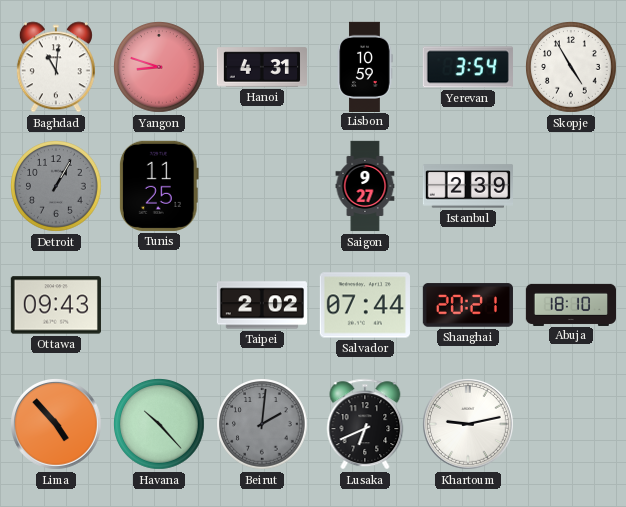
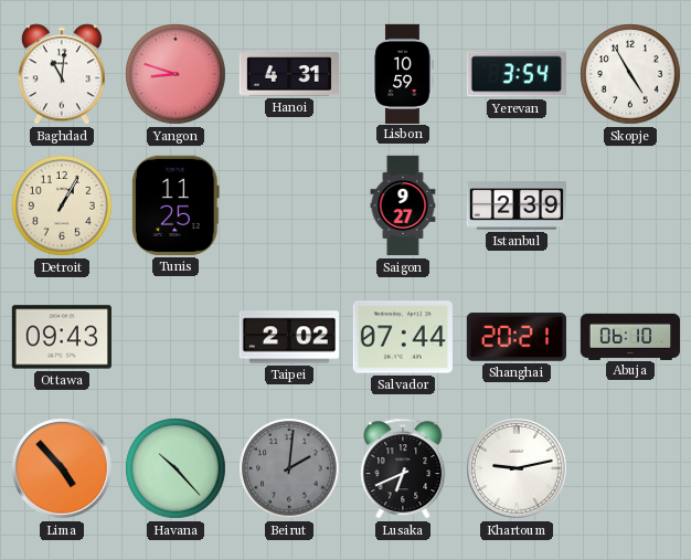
Detroit dial: grey -> cream (62, 205)
Abuja: 18:10 -> 06:10 (629, 336)
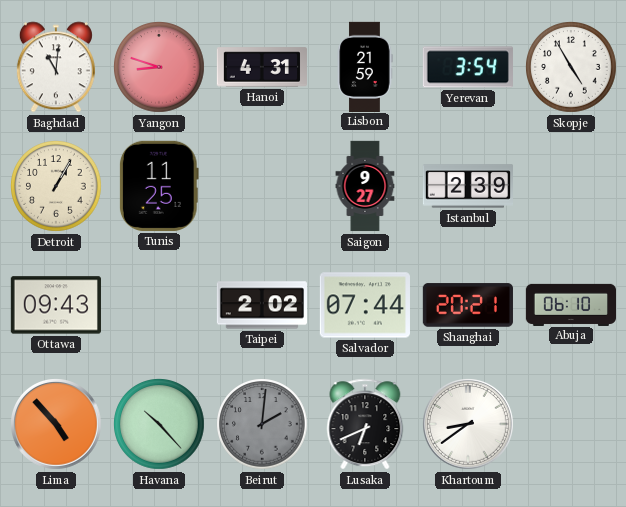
Lisbon: 10:59 -> 21:59 (365, 66)
Khartoum: 9:13 -> 8:39 (469, 425)
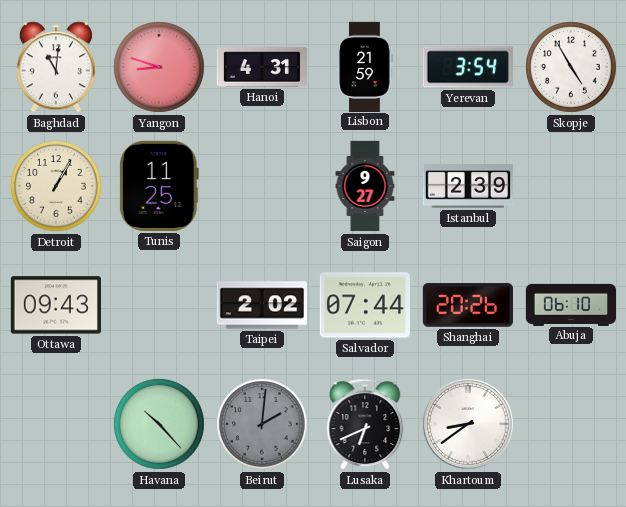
Shanghai: 20:21 -> 20:26 (468, 305)
Lima: 4:53 -> none (57, 425)
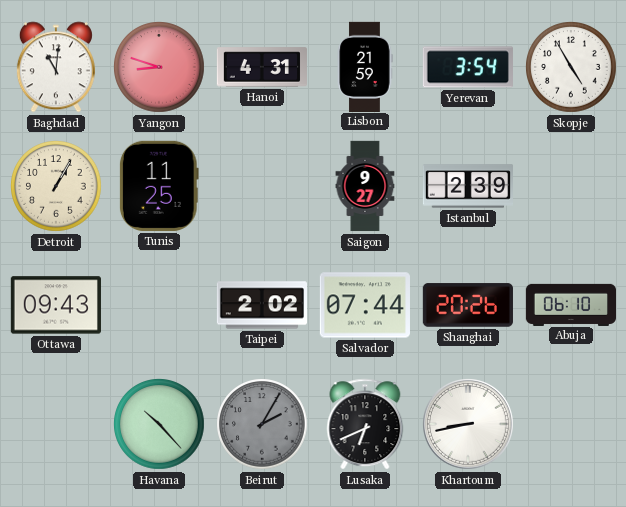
Beirut: 2:01 -> 2:05 (262, 424)
Khartoum: 8:39 -> 8:43 (469, 425)
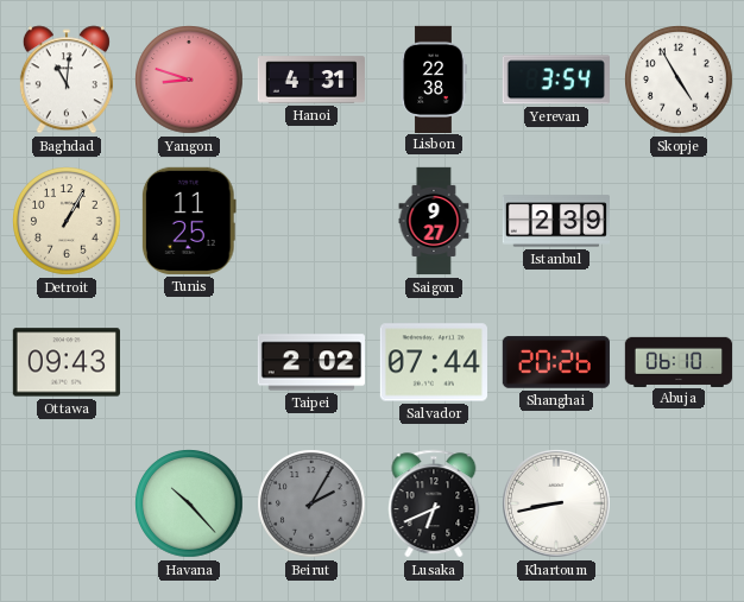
Lisbon: 21:59 -> 22:38 (434, 78)
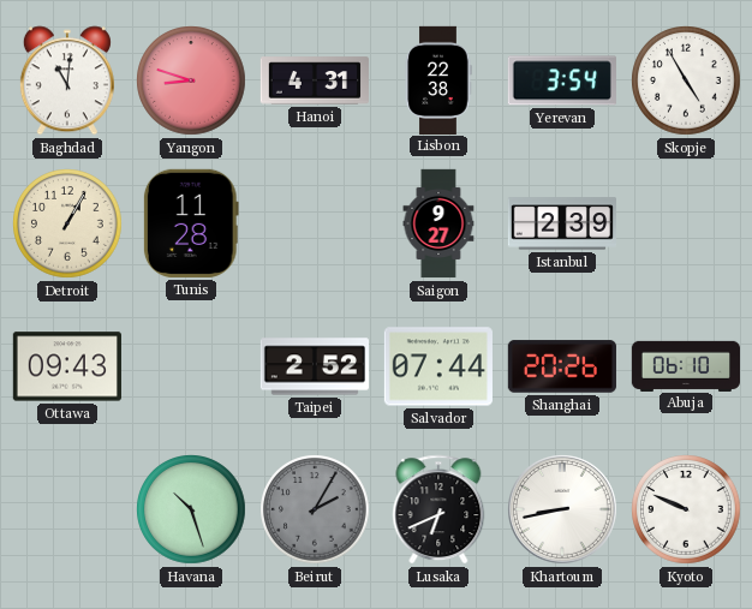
Tunis: 11:25 -> 11:28 (191, 223)
Taipei: 2:02 -> 2:52 (314, 366)
Havana: 10:23 -> 10:27 (191, 509)
Kyoto: none -> 9:49 (686, 509)
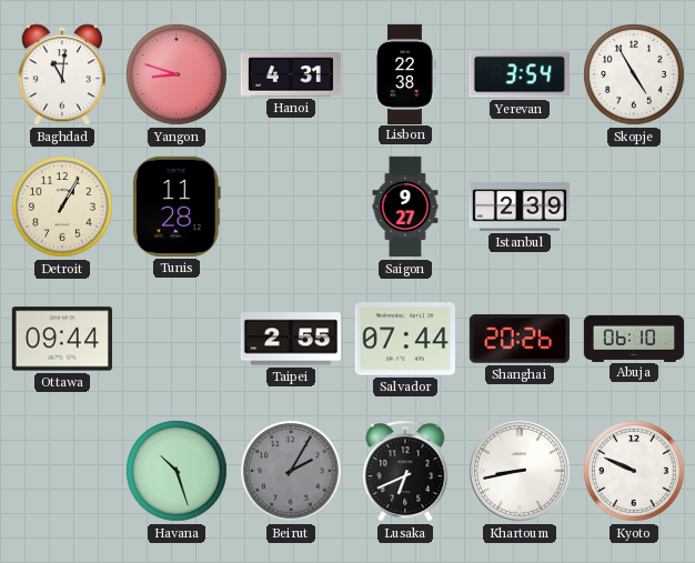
Ottawa: 09:43 -> 09:44 (62, 339)
Taipei: 2:52 -> 2:55 (290, 339)
